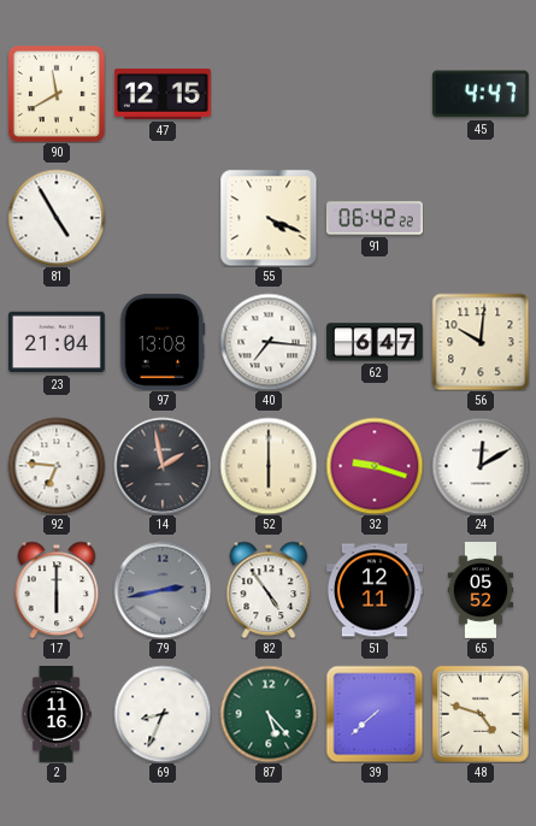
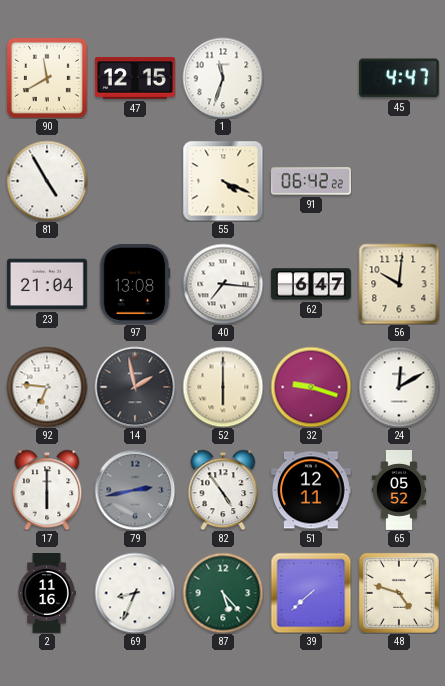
1: none -> 11:33 (223, 78)
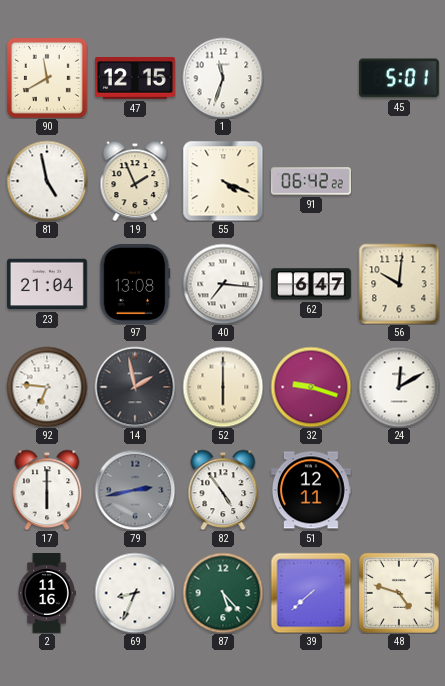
45: 4:47 -> 5:01 (399, 78)
81: 4:55 -> 4:58 (47, 181)
19: none -> 1:56 (135, 181)
65: 05:52 -> none (399, 491)
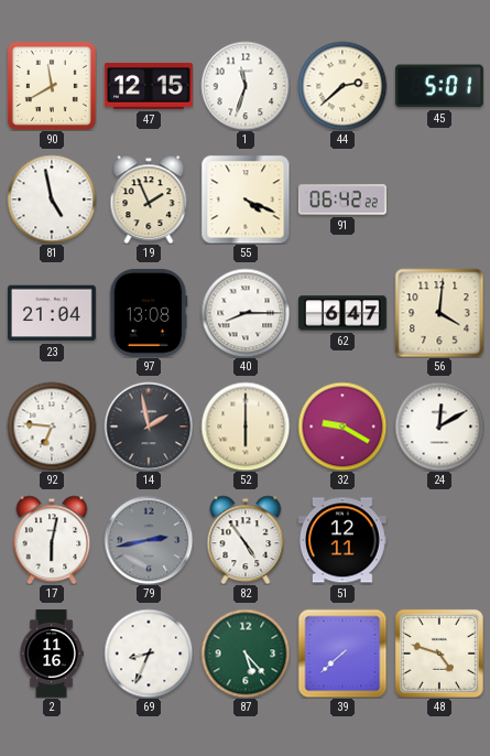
44: none -> 2:38 (342, 86)
40: 7:16 -> 8:15 (246, 313)
56: 10:01 -> 4:01 (439, 313)
32: 9:18 -> 9:20 (342, 426)
17: 6:00 -> 6:02 (52, 540)
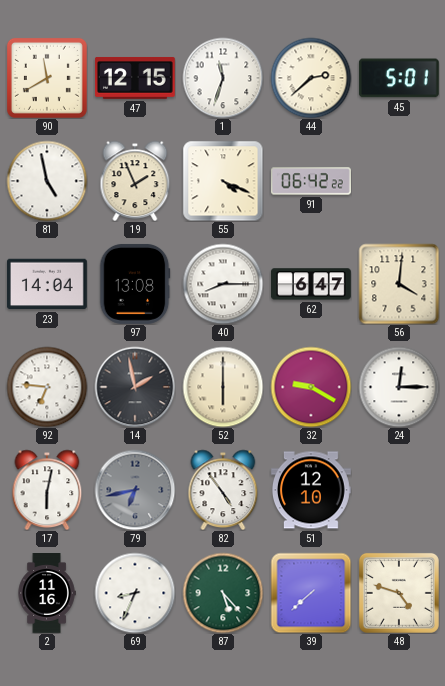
23: 21:04 -> 14:04 (47, 284)
24: 12:10 -> 12:15 (399, 387)
79: 2:43 -> 6:43 (135, 490)
51: 12:11 -> 12:10 (311, 490)
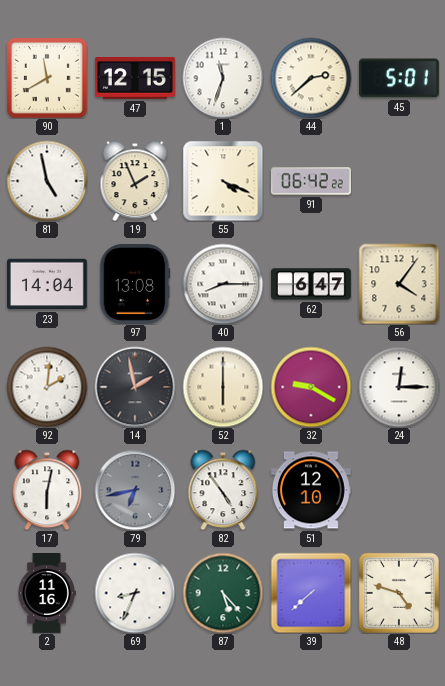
56: 4:01 -> 4:06 (399, 284)
92: 6:46 -> 2:01 (47, 387)
